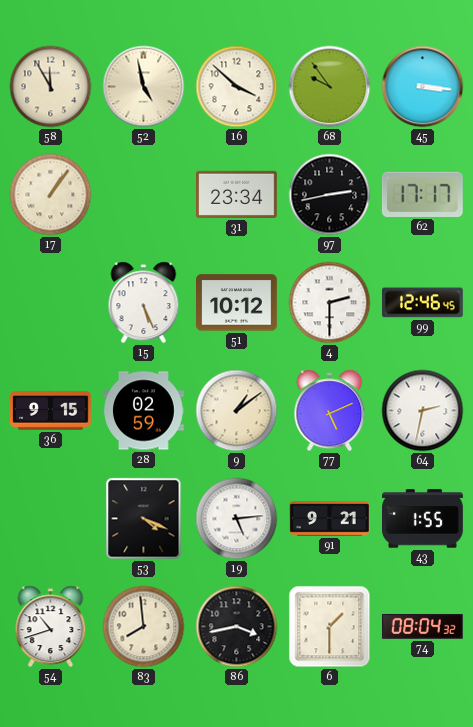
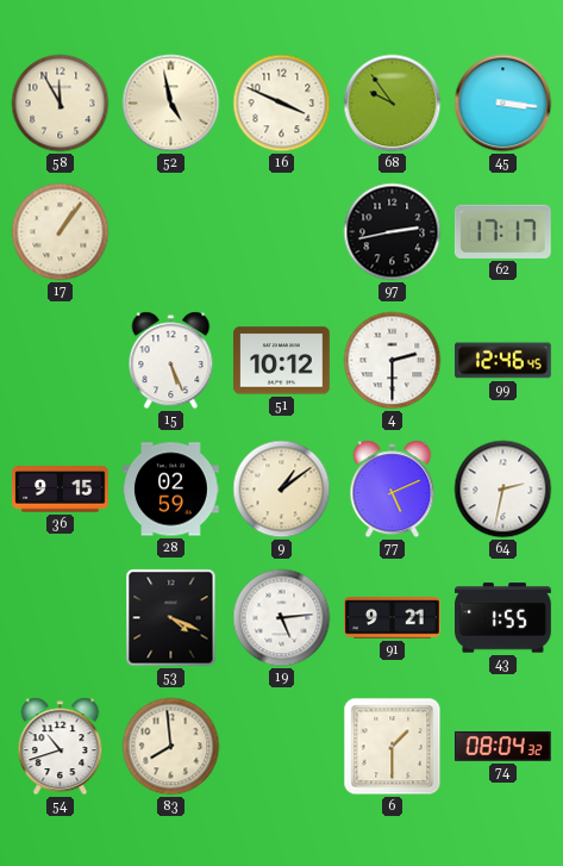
16: 3:52 -> 3:49 (282, 104)
31: 23:34 -> none (237, 194)
86: 3:43 -> none (237, 627)
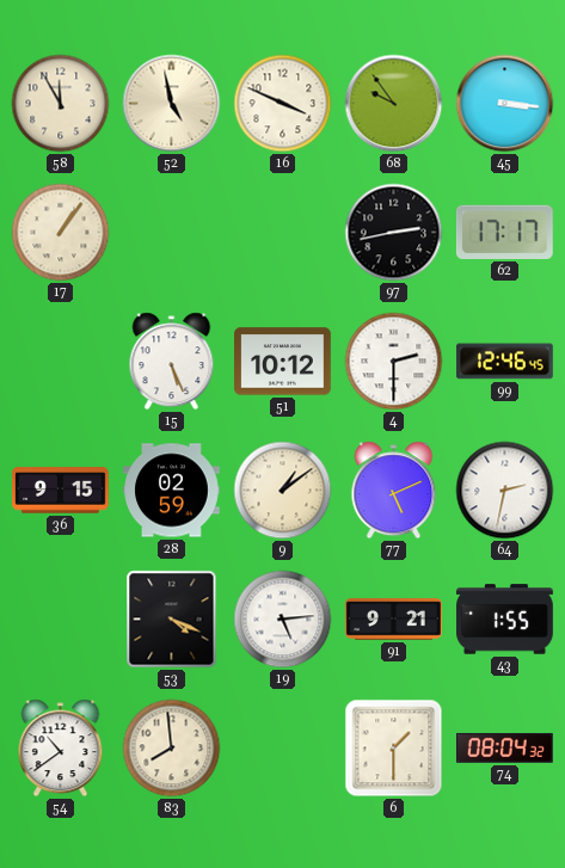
54: 10:42 -> 10:39 (61, 749)
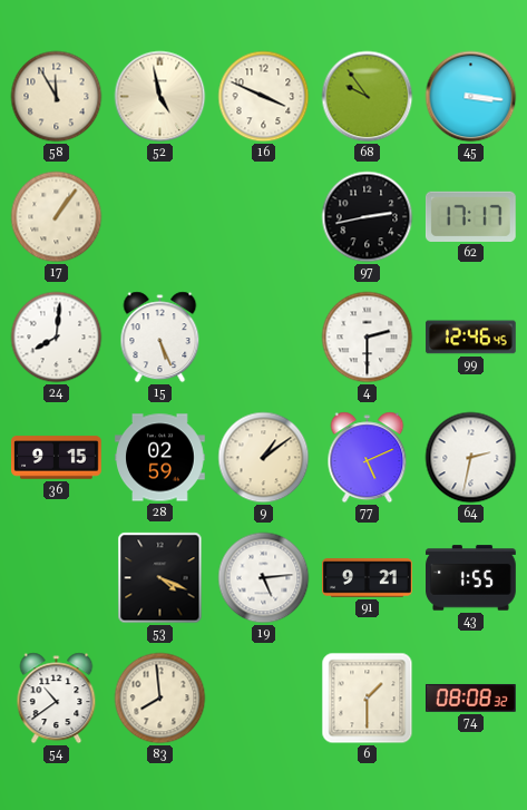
24: none -> 8:01 (57, 338)
51: 10:12 -> none (283, 362)
74: 08:04 -> 08:08 (470, 697)
